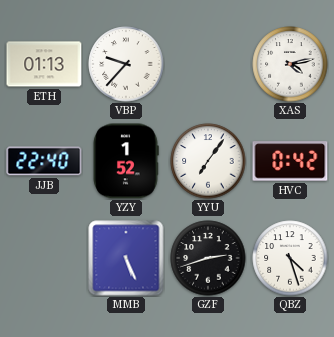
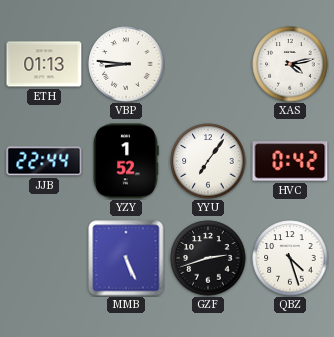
VBP: 9:37 -> 8:46 (126, 64)
JJB: 22:40 -> 22:44 (44, 161)
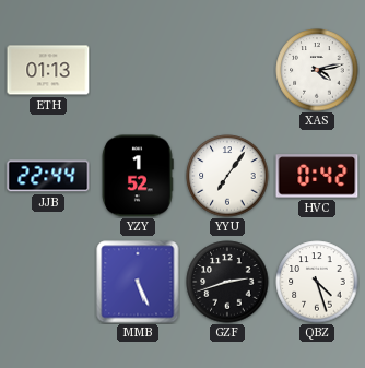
VBP: 8:46 -> none (126, 64)
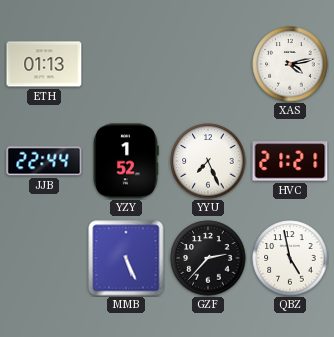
YYU: 7:06 -> 7:26 (208, 161)
HVC: 0:42 -> 21:21 (290, 161)
GZF: 2:42 -> 2:37 (208, 258)
QBZ: 4:27 -> 4:58 (290, 258)
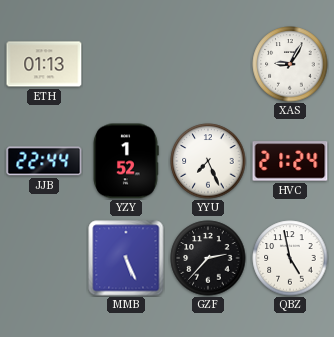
XAS: 4:13 -> 9:05 (290, 64)
HVC: 21:21 -> 21:24 (290, 161)
